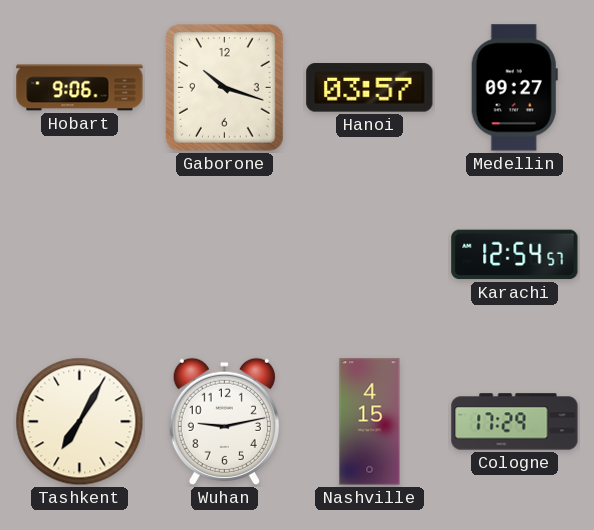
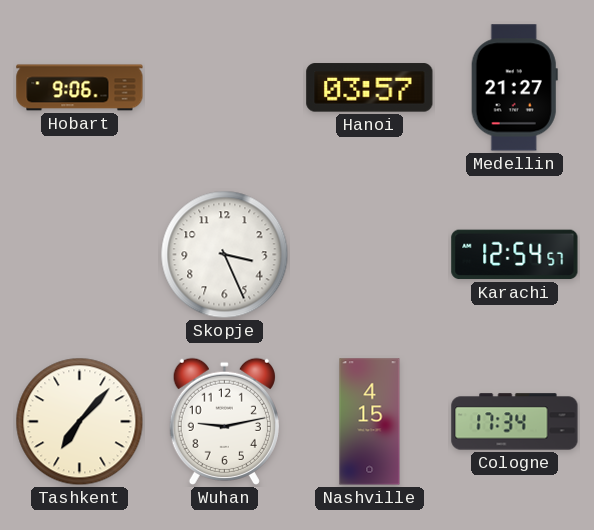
Gaborone: 10:18 -> none (224, 87)
Medellin: 09:27 -> 21:27 (514, 88)
Skopje: none -> 3:26 (225, 255)
Tashkent: 7:05 -> 7:07 (80, 422)
Cologne: 17:29 -> 17:34 (515, 422)
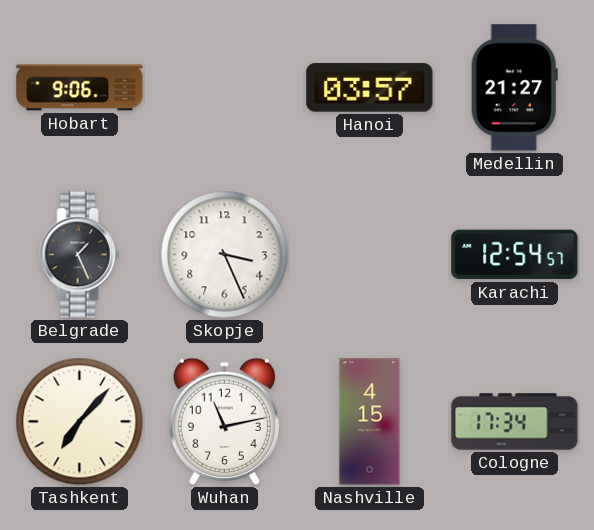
Belgrade: none -> 1:26 (80, 255)
Wuhan: 9:13 -> 11:13 (224, 421)
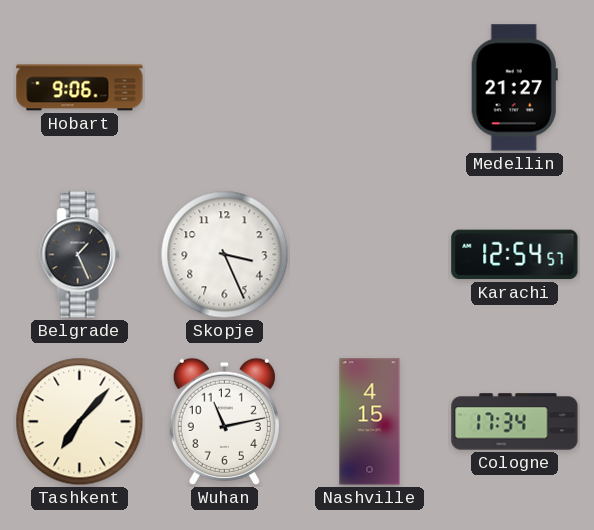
Hanoi: 03:57 -> none (370, 88)
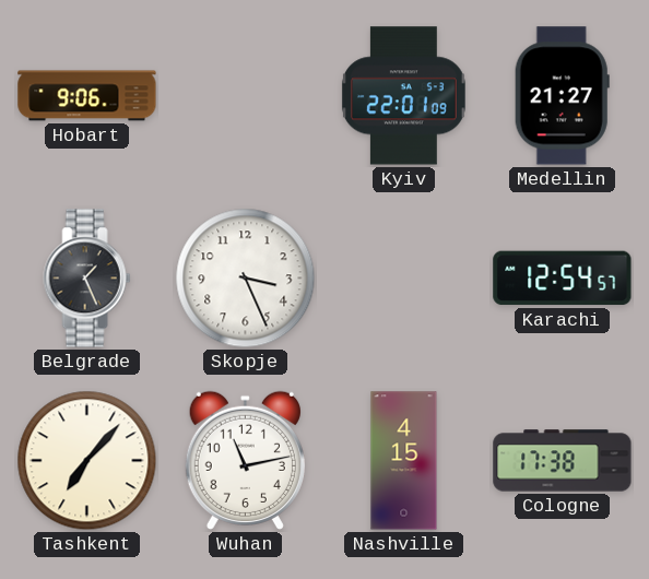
Kyiv: none -> 22:01 (403, 96)
Cologne: 17:34 -> 17:38 (563, 461)
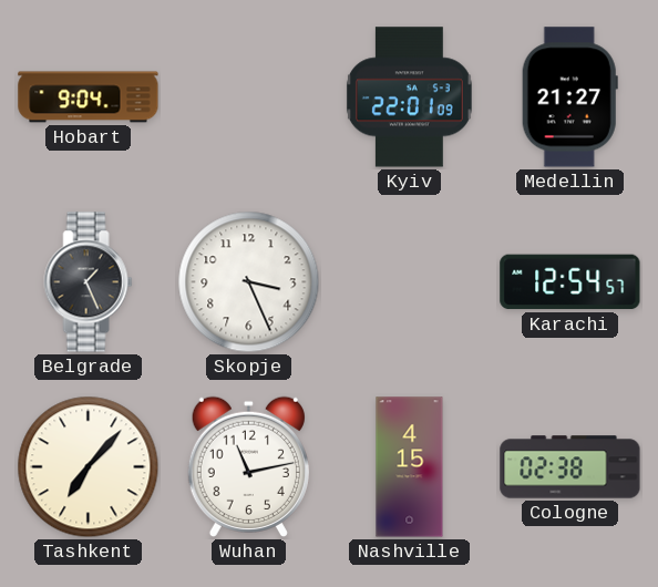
Hobart: 9:06 -> 9:04 (89, 97)
Cologne: 17:38 -> 02:38 (570, 467)
